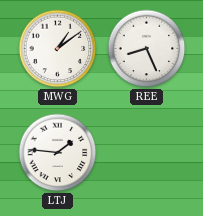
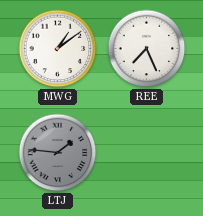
REE: 8:26 -> 7:26 (147, 49)
LTJ dial: white -> grey (58, 153)
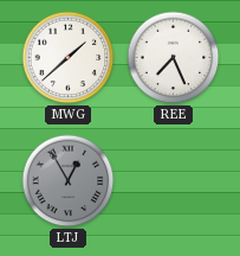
MWG: 1:09 -> 1:38 (69, 58)
LTJ: 1:46 -> 12:55 (69, 181)
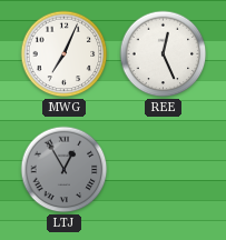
MWG: 1:38 -> 7:04 (65, 54)
REE: 7:26 -> 12:26 (164, 54)
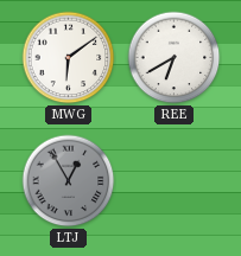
MWG: 7:04 -> 6:09 (69, 58)
REE: 12:26 -> 6:40 (175, 58)
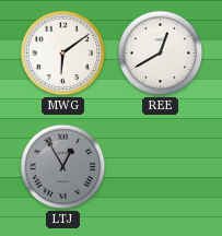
REE: 6:40 -> 12:40 (161, 54)
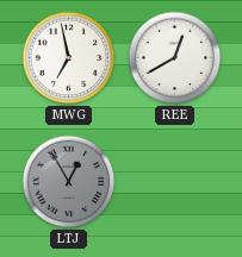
MWG: 6:09 -> 6:58 (69, 58)
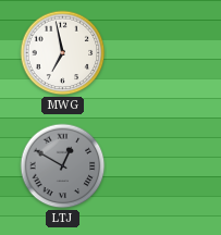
REE: 12:40 -> none (175, 58)
LTJ: 12:55 -> 12:50 (63, 166)
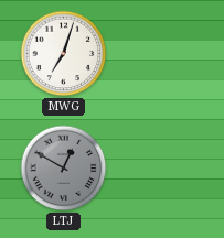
MWG: 6:58 -> 7:03 (64, 54)
